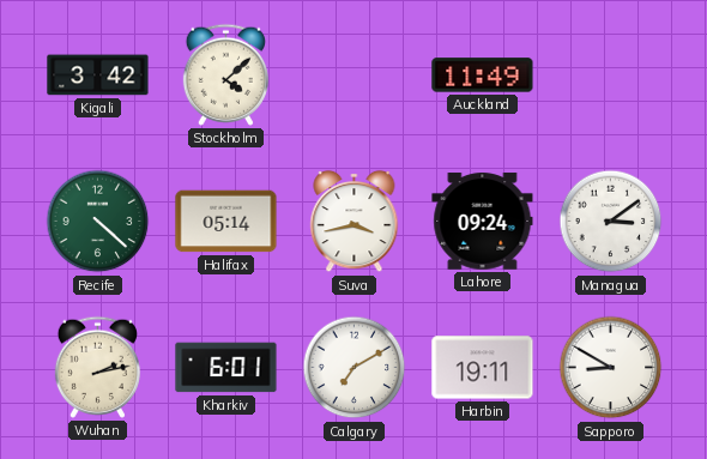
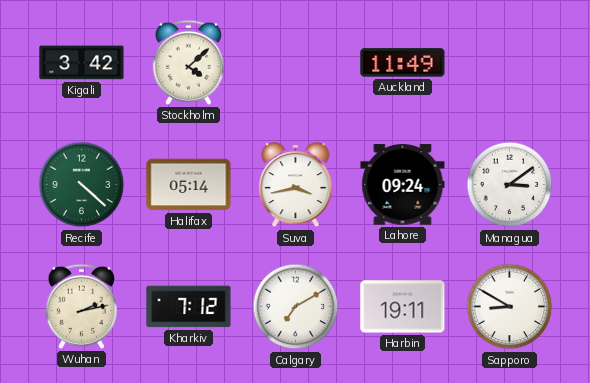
Kharkiv: 6:01 -> 7:12 (189, 307)
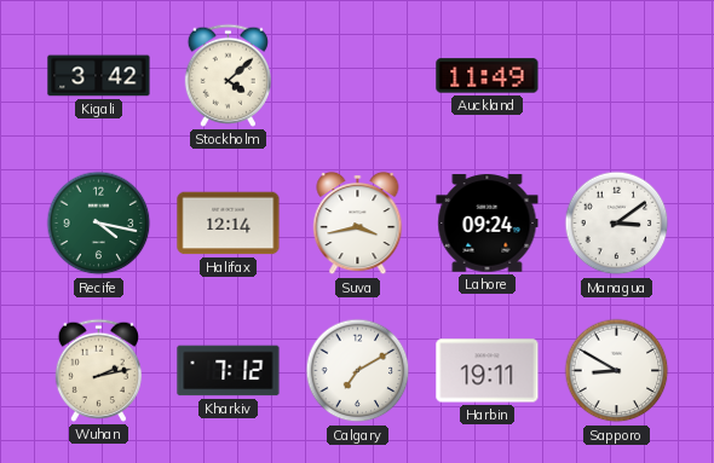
Recife: 4:22 -> 4:17 (99, 224)
Halifax: 05:14 -> 12:14 (229, 224)
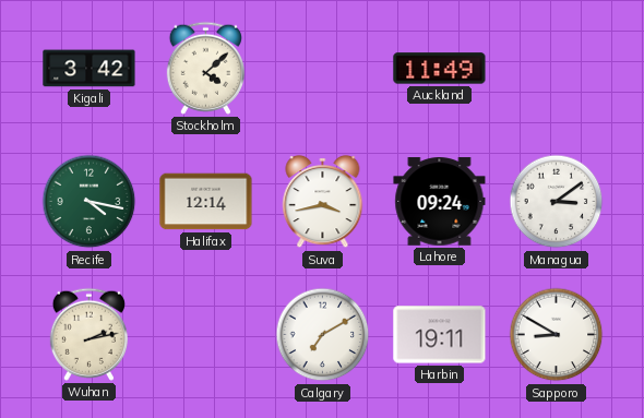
Kharkiv: 7:12 -> none (229, 371)
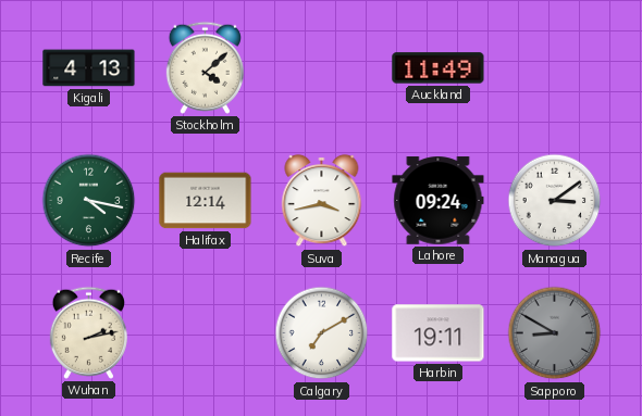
Kigali: 3:42 -> 4:13 (89, 68)
Sapporo dial: white -> grey (555, 333)
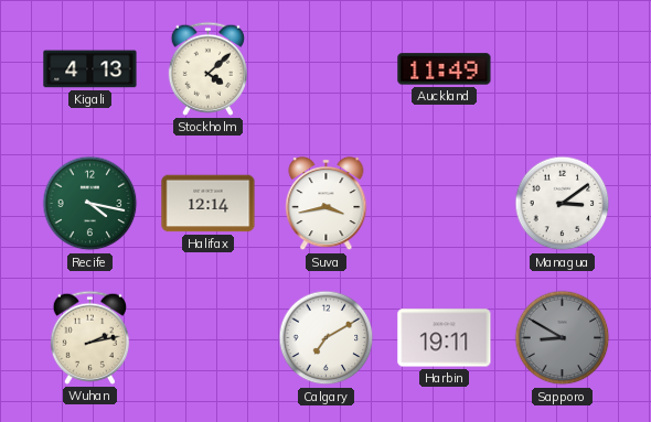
Lahore: 09:24 -> none (439, 201)
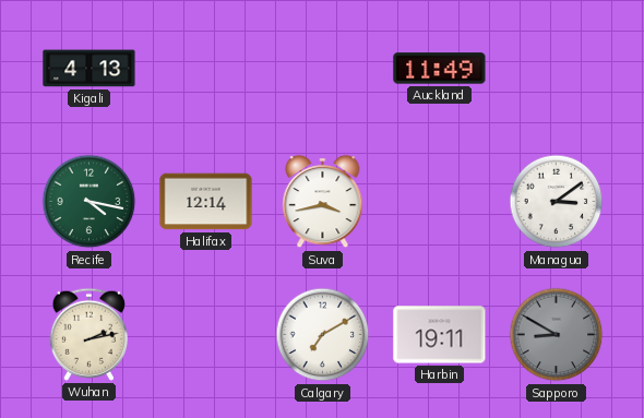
Stockholm: 4:08 -> none (207, 68)
